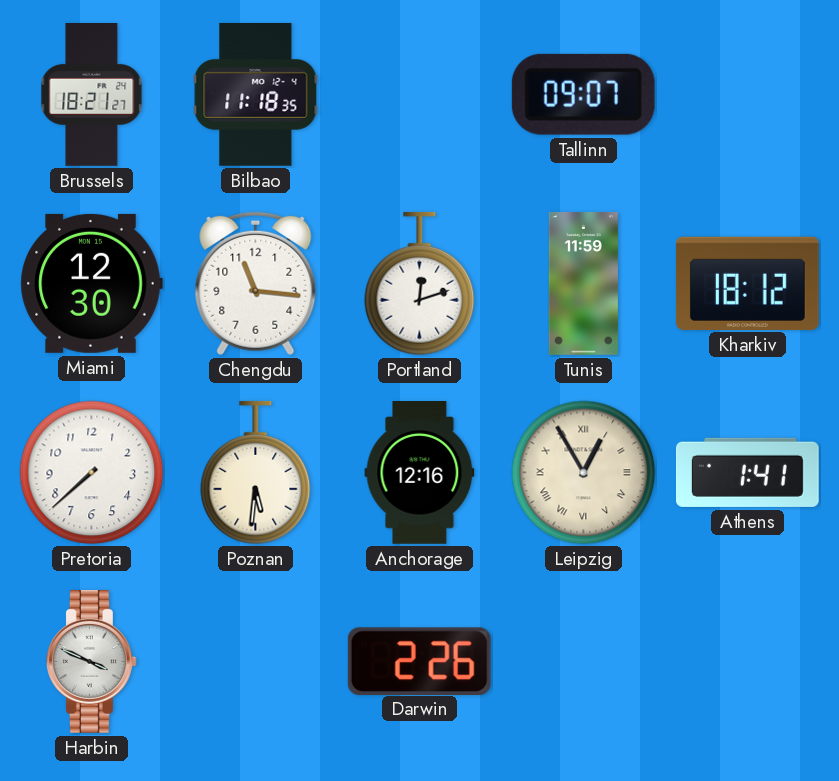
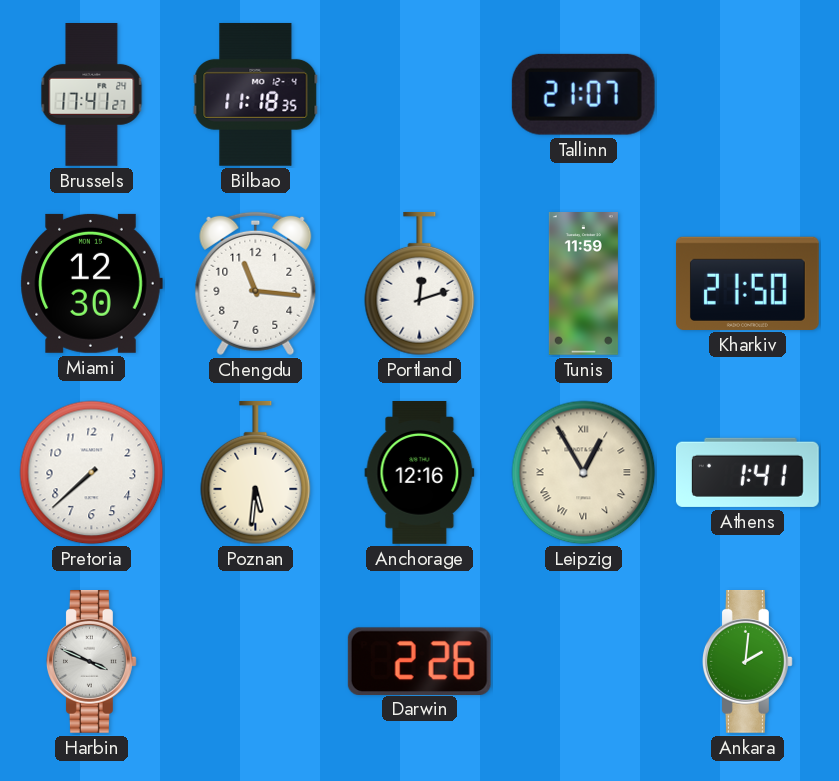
Brussels: 18:21 -> 17:41 (92, 95)
Tallinn: 09:07 -> 21:07 (583, 94)
Kharkiv: 18:12 -> 21:50 (747, 283)
Ankara: none -> 2:01 (748, 662)
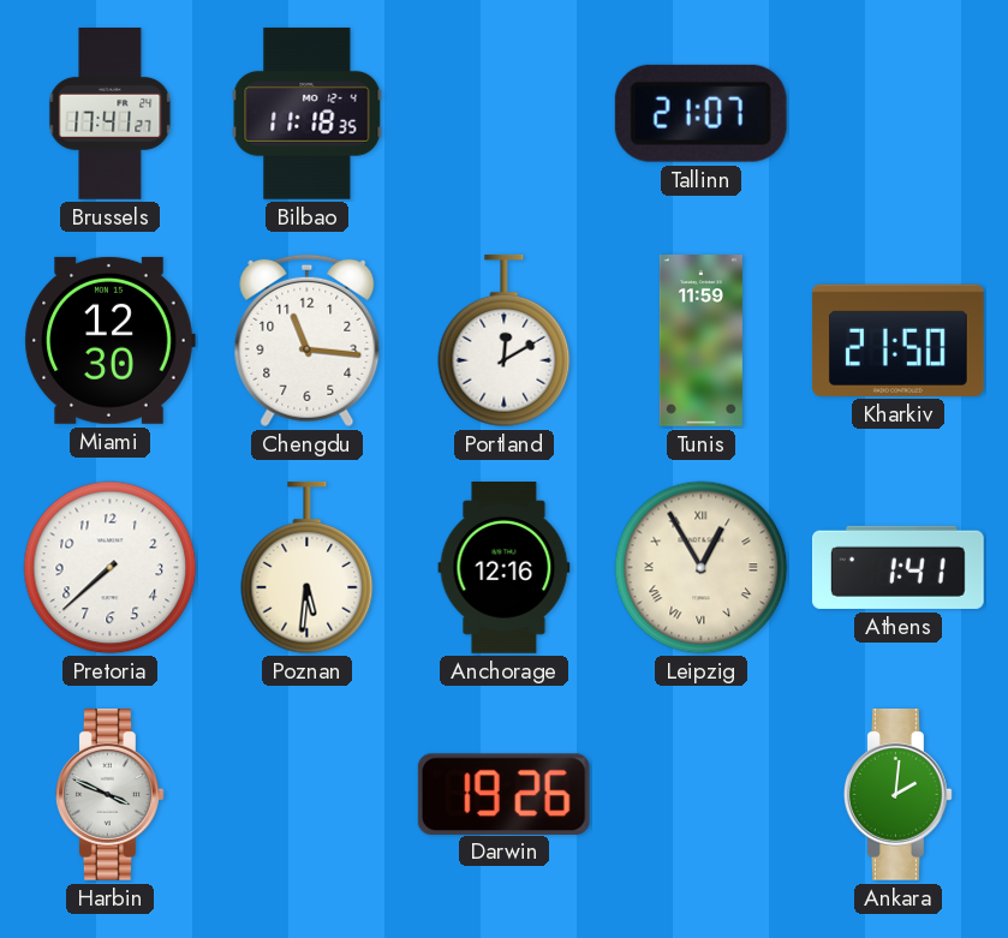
Portland: 12:12 -> 12:10 (505, 341)
Darwin: 2:26 -> 19:26 (503, 794)
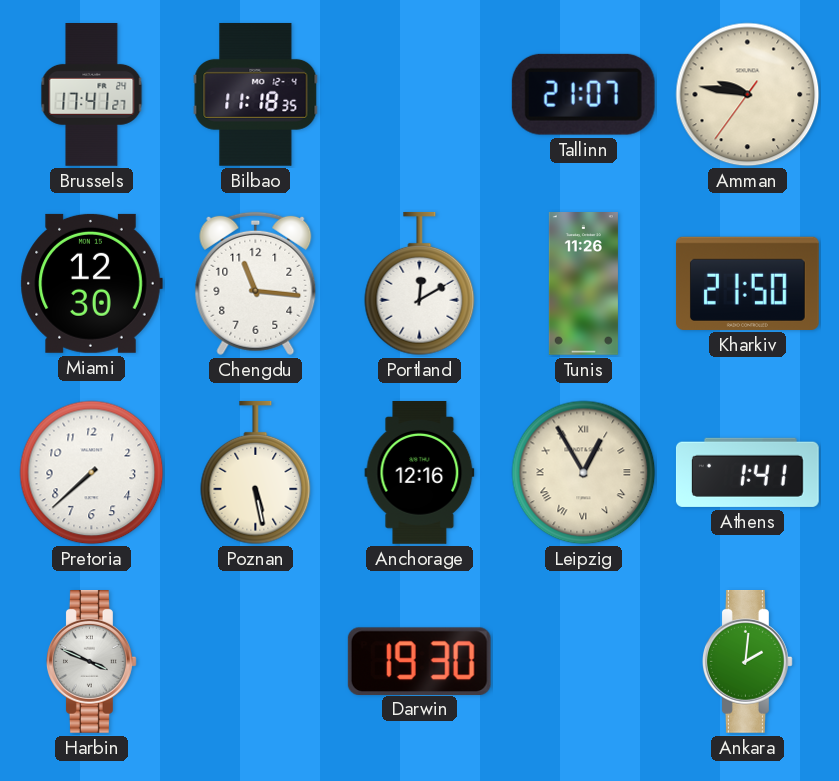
Amman: none -> 9:46 (748, 95)
Tunis: 11:59 -> 11:26 (583, 284)
Poznan: 5:31 -> 5:28 (256, 473)
Darwin: 19:26 -> 19:30 (419, 661)
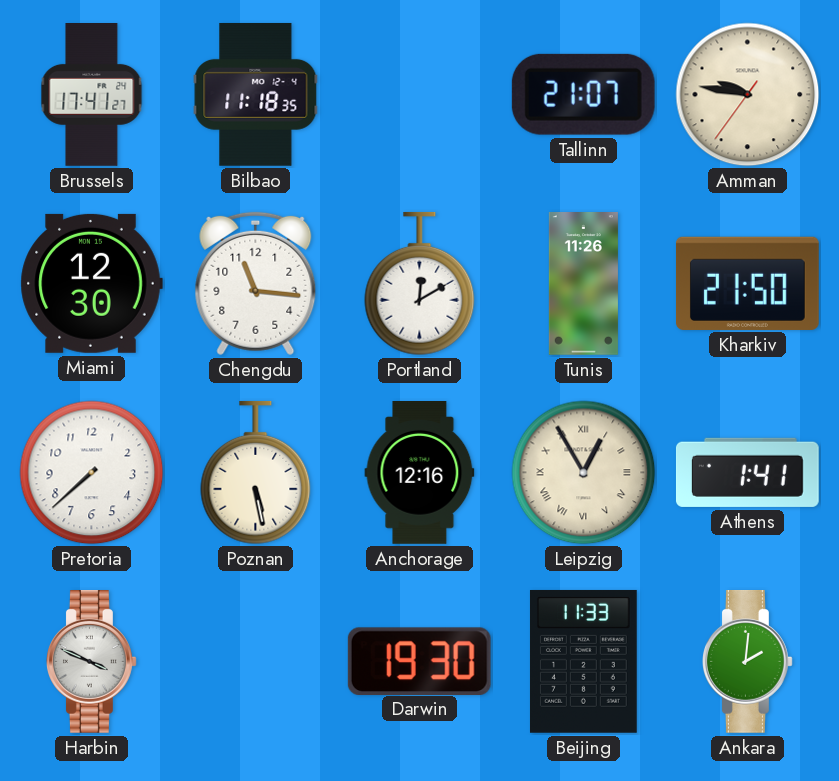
Beijing: none -> 11:33 (583, 661)
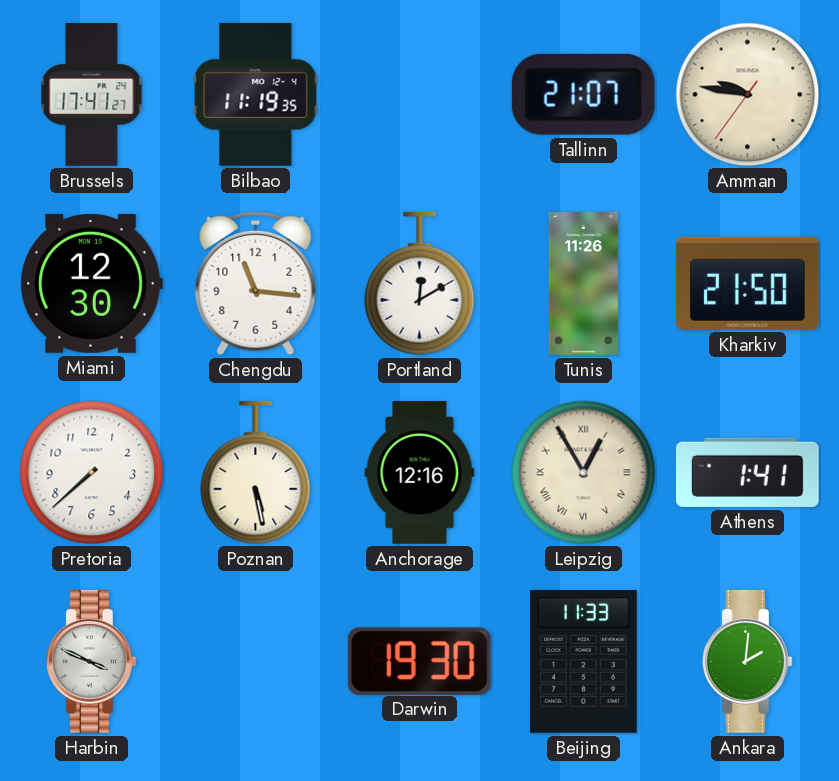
Bilbao: 11:18 -> 11:19 (256, 94)
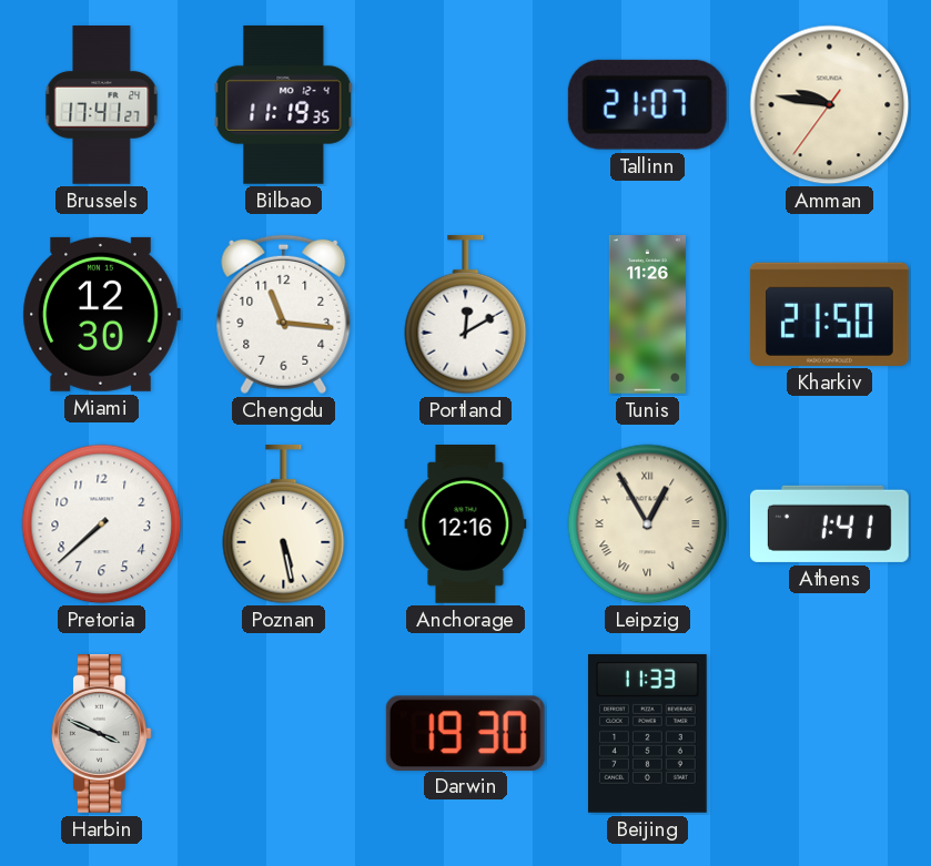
Ankara: 2:01 -> none (748, 662)
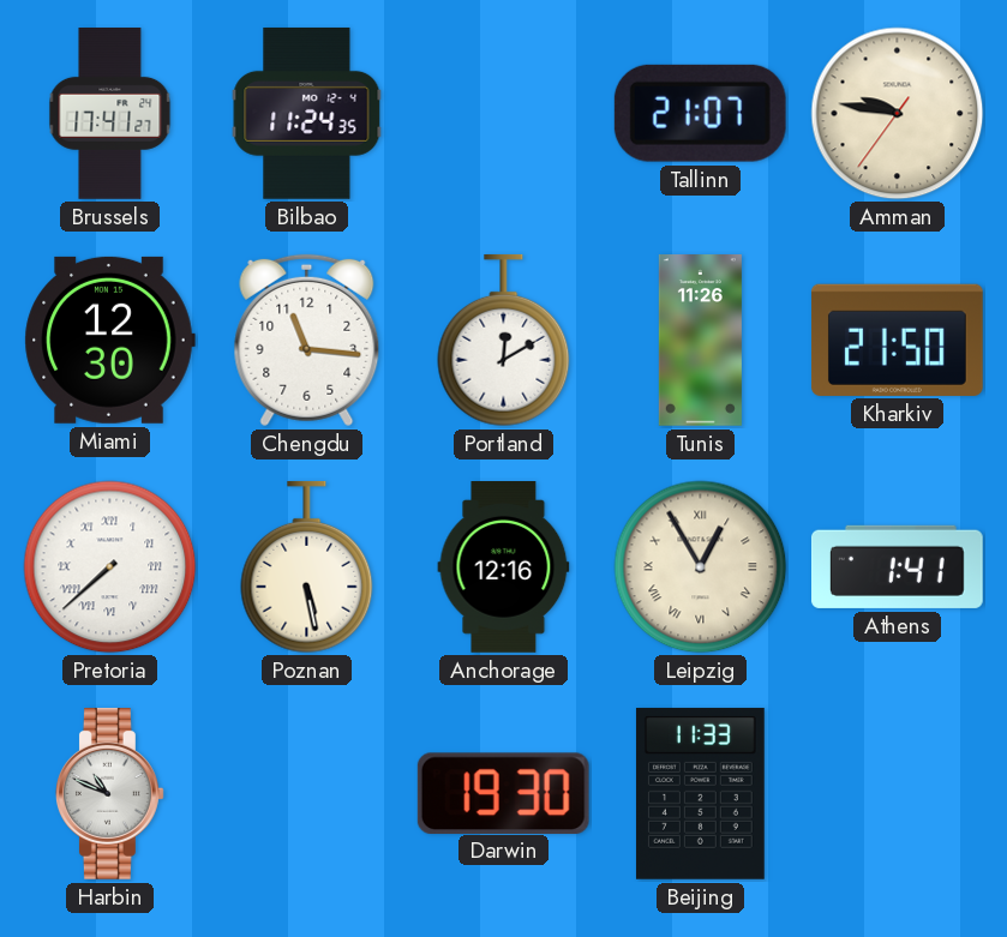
Bilbao: 11:19 -> 11:24 (307, 113)
Pretoria numerals: Arabic -> Roman (110, 567)
Harbin: 3:49 -> 10:49 (110, 794)
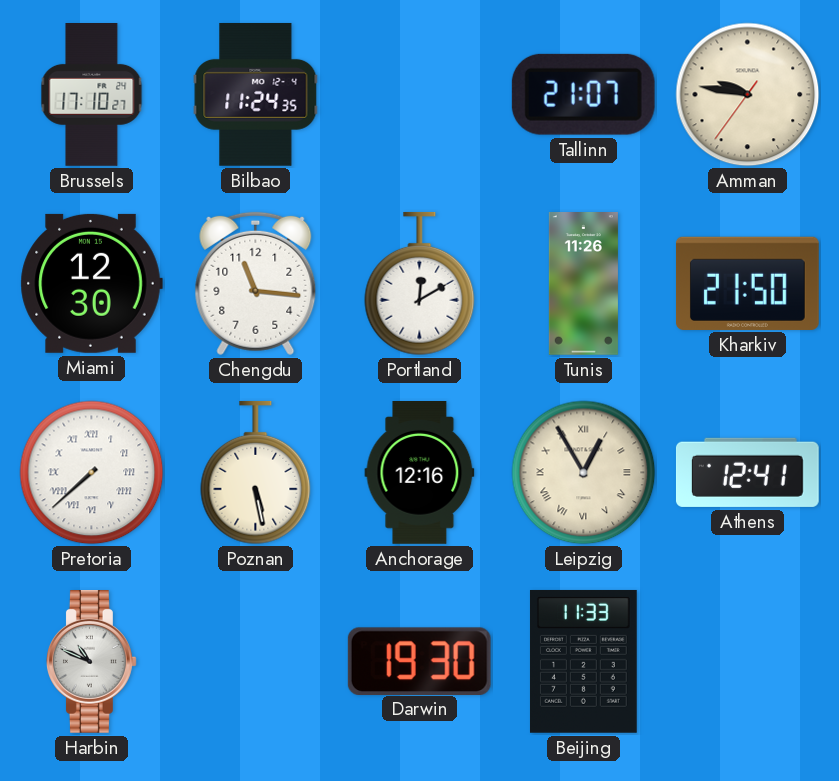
Brussels: 17:41 -> 17:10 (92, 95)
Athens: 1:41 -> 12:41 (747, 472)
